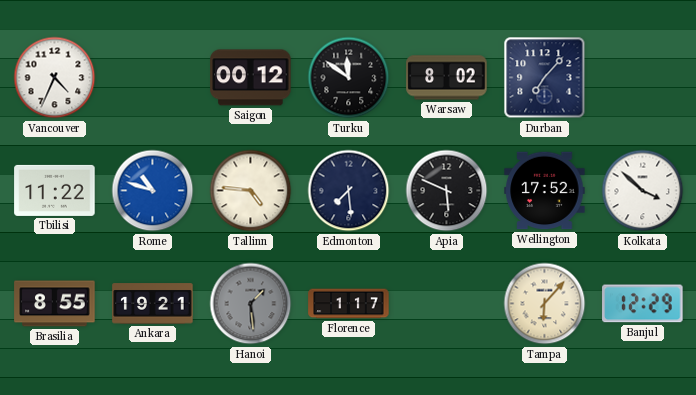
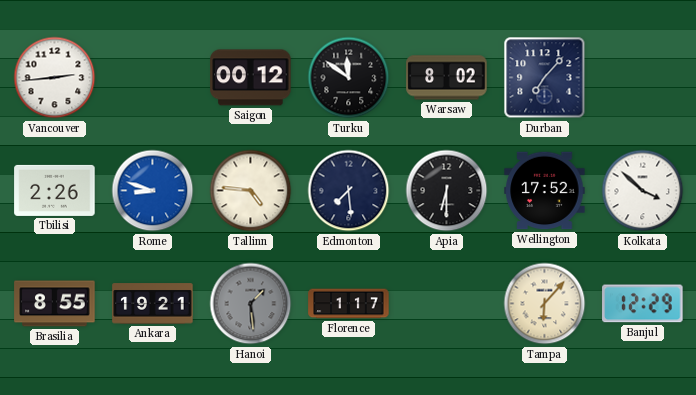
Vancouver: 4:34 -> 2:44 (55, 78)
Tbilisi: 11:22 -> 2:26 (55, 190)
Rome: 10:48 -> 8:48 (153, 191)
Apia: 5:49 -> 6:30 (447, 191)
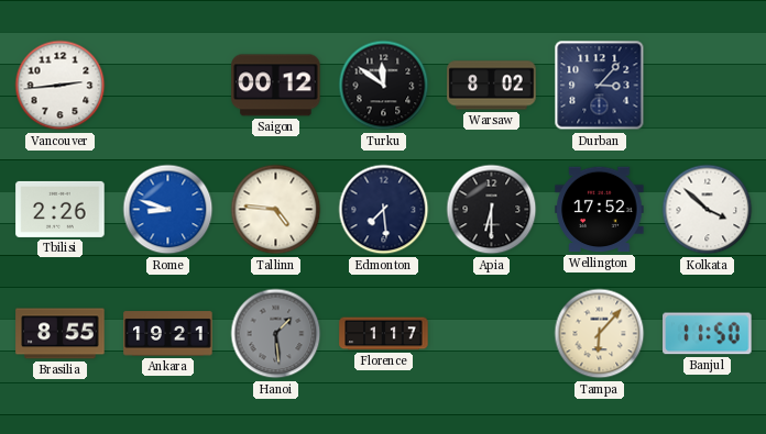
Durban: 7:07 -> 3:07 (600, 86)
Banjul: 12:29 -> 11:50 (708, 334)
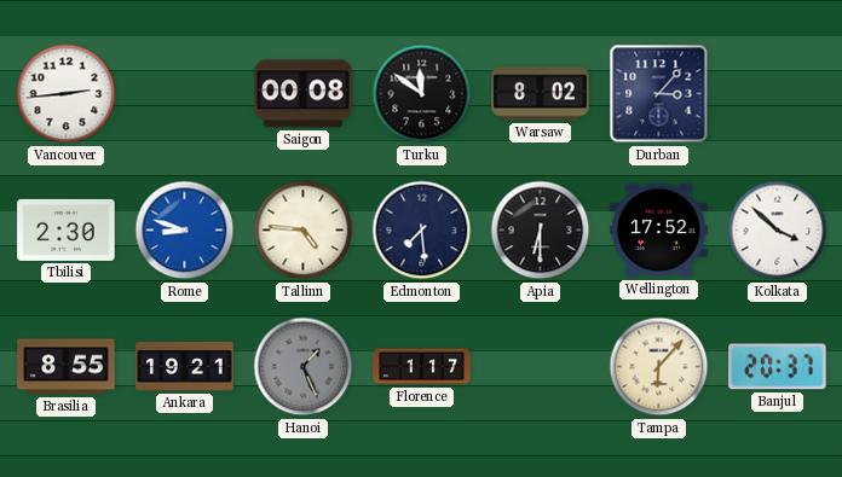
Saigon: 00:12 -> 00:08 (304, 94)
Tbilisi: 2:26 -> 2:30 (67, 229)
Hanoi: 1:29 -> 1:26 (304, 367)
Banjul: 11:50 -> 20:37 (778, 367)
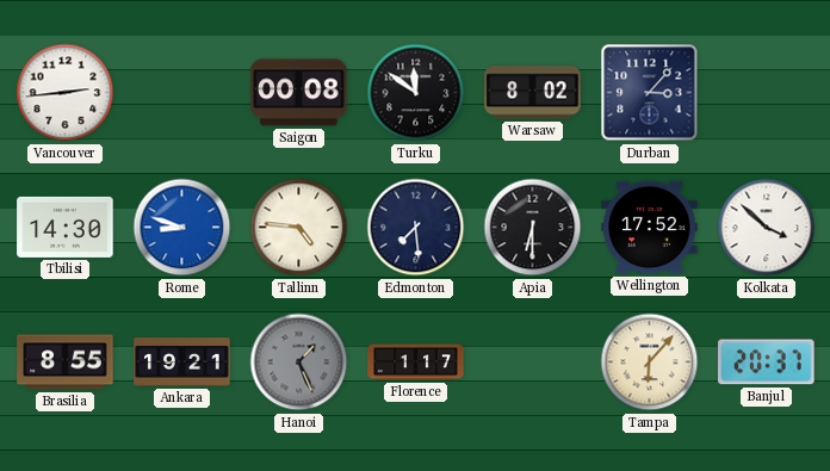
Tbilisi: 2:30 -> 14:30 (66, 227)
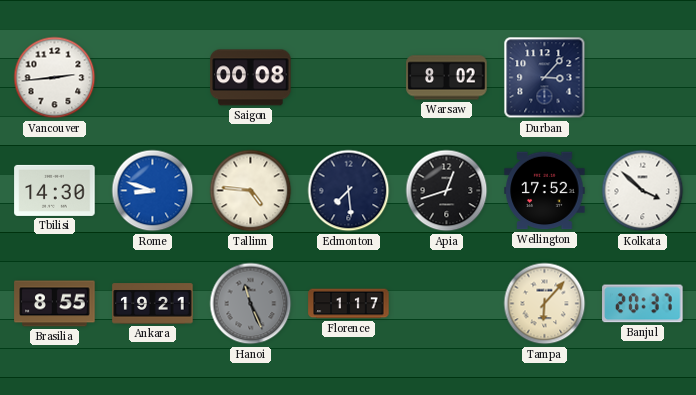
Turku: 11:51 -> none (416, 93)
Apia: 6:30 -> 12:42 (447, 191)
Hanoi: 1:26 -> 11:26 (251, 304)
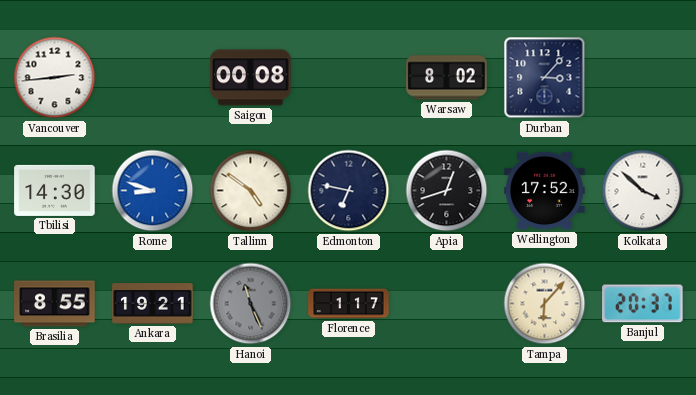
Tallinn: 4:46 -> 4:51 (251, 191)
Edmonton: 7:29 -> 6:47 (349, 191)
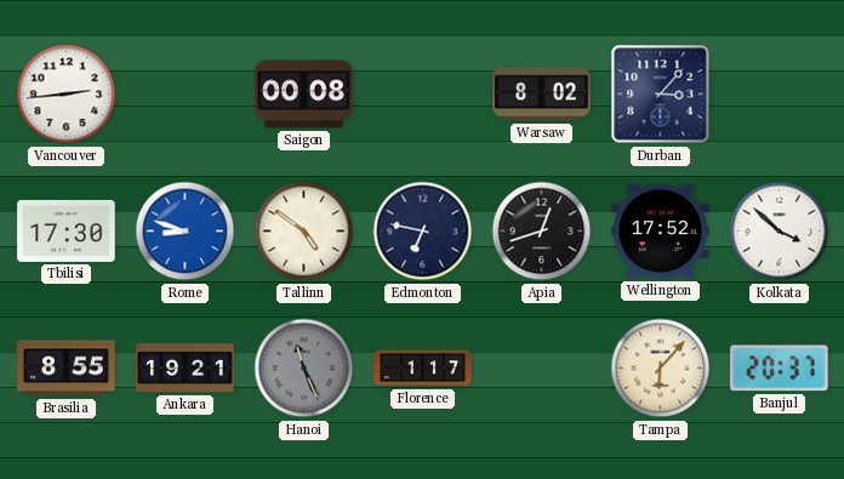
Tbilisi: 14:30 -> 17:30 (67, 230)
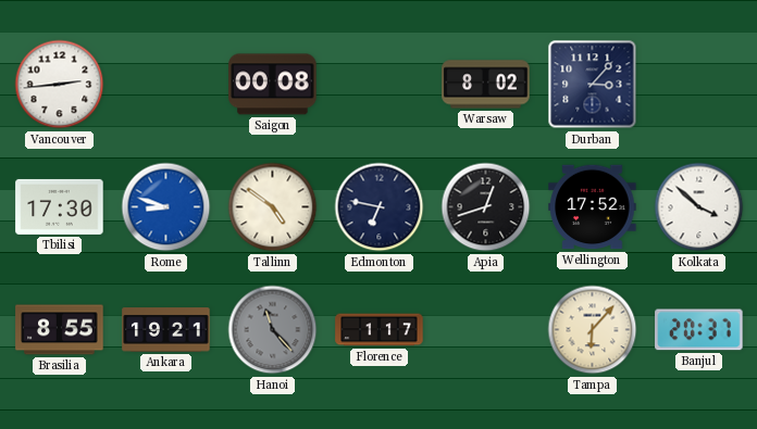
Hanoi: 11:26 -> 11:23 (273, 330)
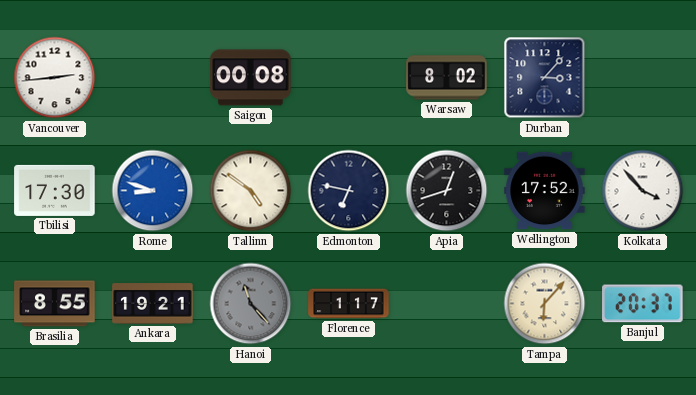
Kolkata: 3:52 -> 3:53 (643, 191)
